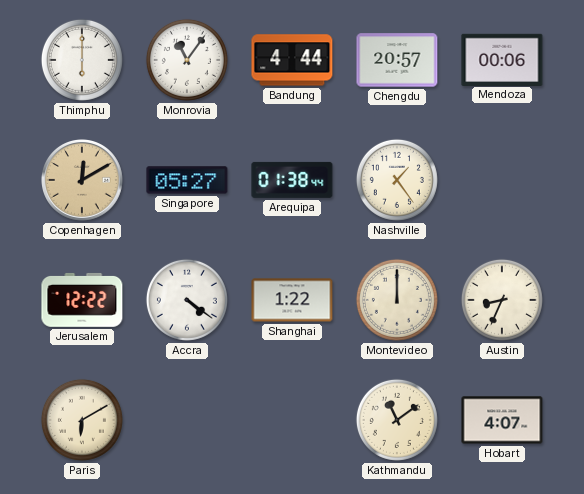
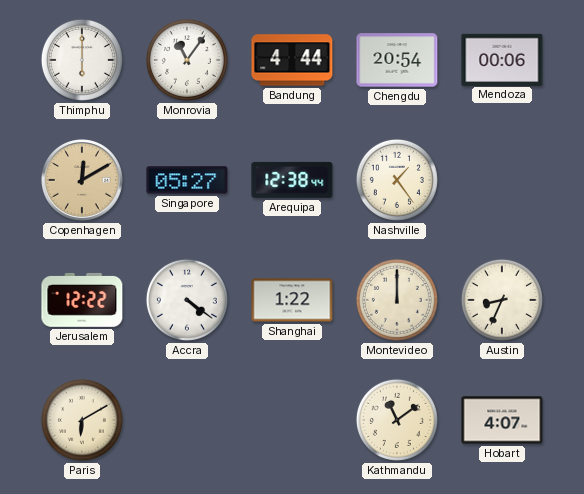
Chengdu: 20:57 -> 20:54 (397, 60)
Arequipa: 01:38 -> 12:38 (292, 180)
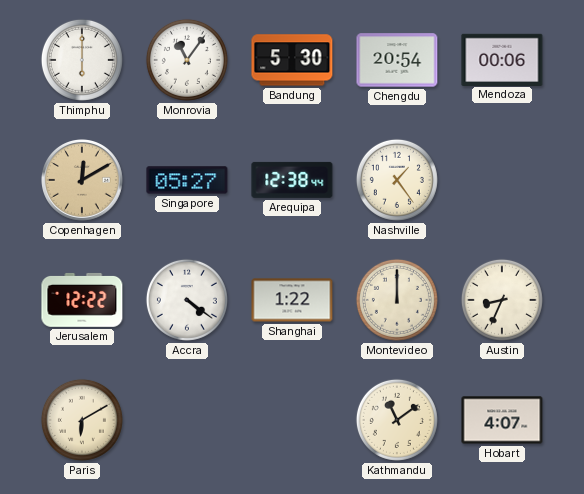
Bandung: 4:44 -> 5:30 (292, 60)
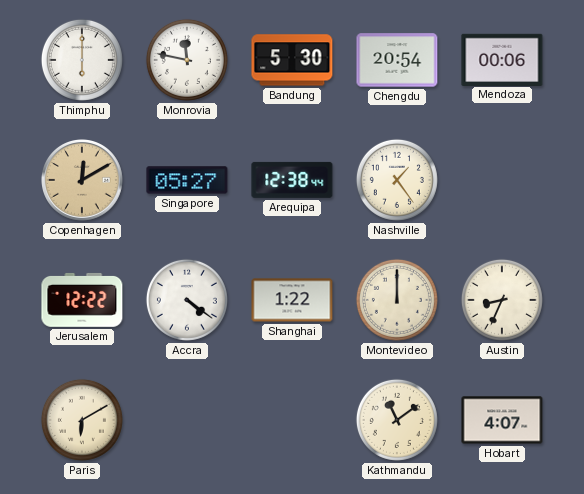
Monrovia: 11:06 -> 11:47 (187, 60)
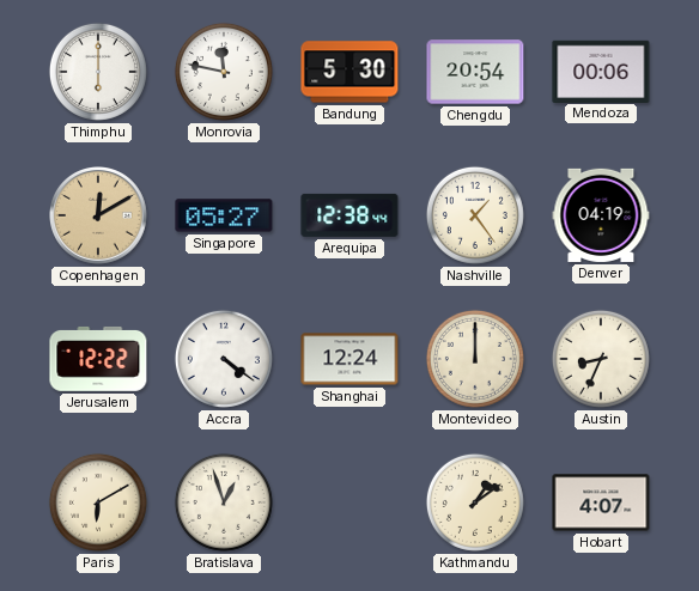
Denver: none -> 04:19 (601, 215)
Shanghai: 1:22 -> 12:24 (349, 359)
Bratislava: none -> 12:57 (224, 502)
Kathmandu: 11:09 -> 1:09 (475, 502)
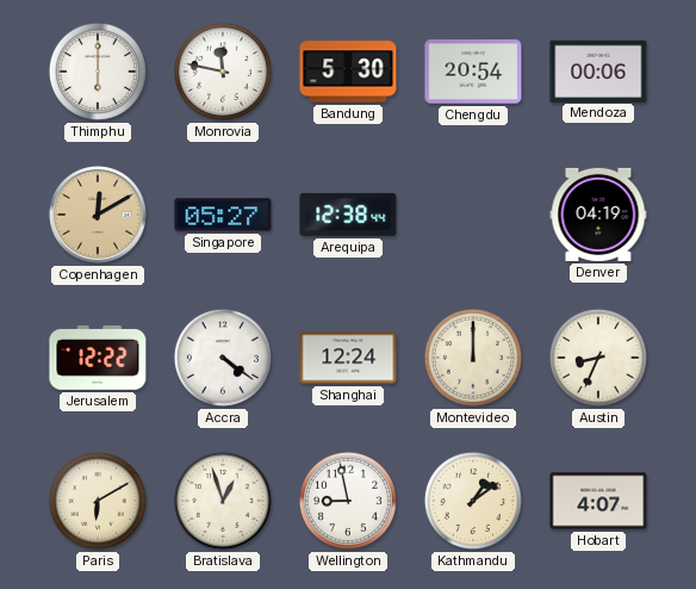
Nashville: 1:24 -> none (475, 215)
Wellington: none -> 8:58 (348, 501)
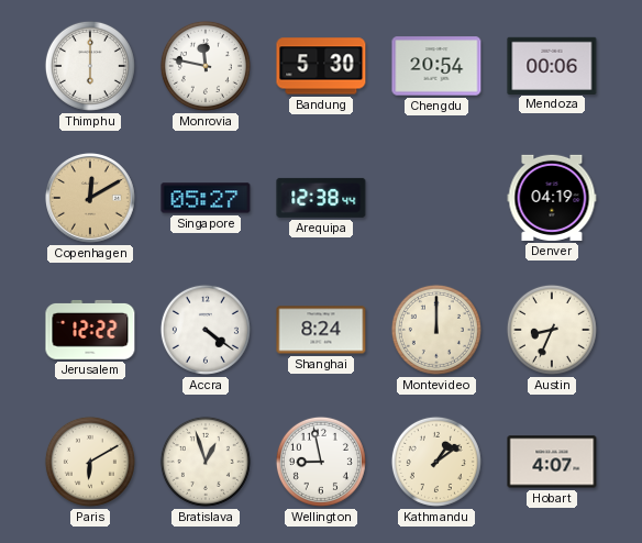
Shanghai: 12:24 -> 8:24 (321, 330)
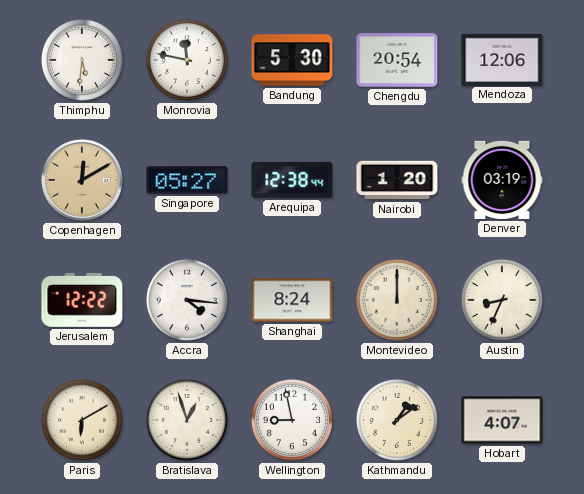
Thimphu: 6:00 -> 5:31 (82, 60)
Mendoza: 00:06 -> 12:06 (502, 59)
Nairobi: none -> 1:20 (397, 180)
Denver: 04:19 -> 03:19 (502, 180)
Accra: 4:21 -> 4:16 (187, 300)
